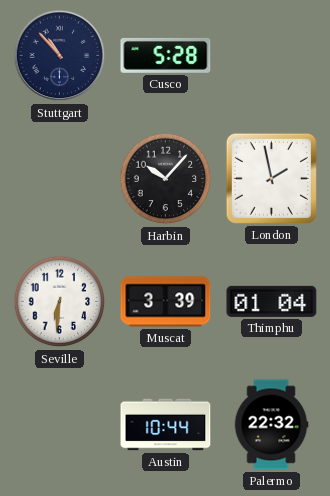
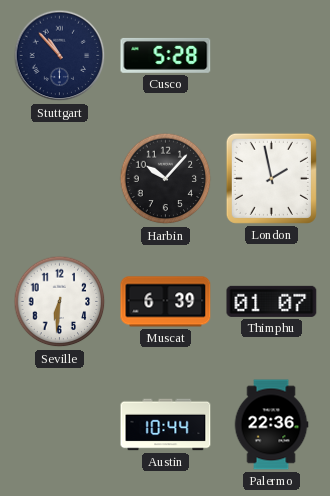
Muscat: 3:39 -> 6:39 (166, 302)
Thimphu: 01:04 -> 01:07 (272, 301)
Palermo: 22:32 -> 22:36 (271, 425)
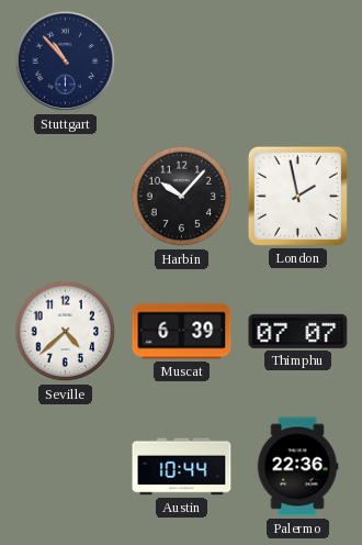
Cusco: 5:28 -> none (166, 55)
Seville: 6:31 -> 4:38 (66, 332)
Thimphu: 01:07 -> 07:07 (298, 331)
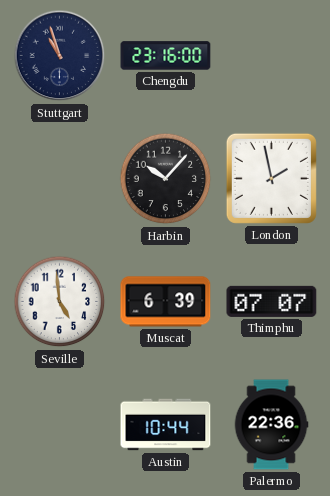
Stuttgart: 10:53 -> 10:57 (60, 56)
Chengdu: none -> 23:16 (166, 56)
Seville: 4:38 -> 4:59 (60, 302)
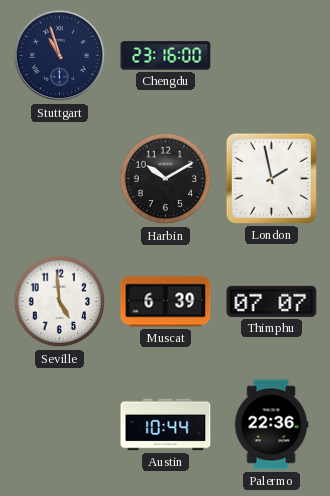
Harbin: 10:07 -> 10:10 (166, 179)
